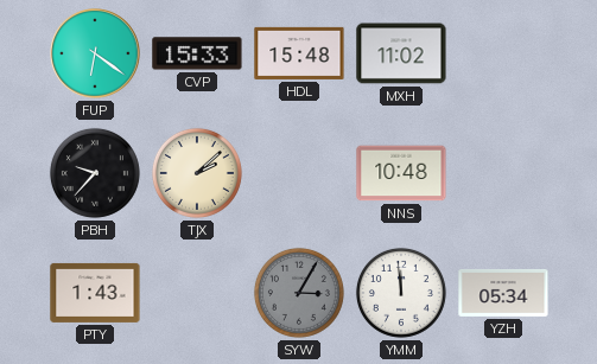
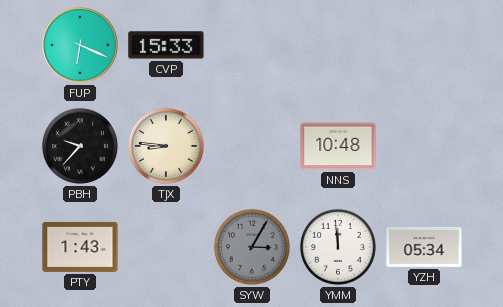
FUP: 6:21 -> 6:19 (80, 45)
HDL: 15:48 -> none (299, 53)
MXH: 11:02 -> none (401, 53)
TJX: 2:08 -> 8:46 (166, 146)
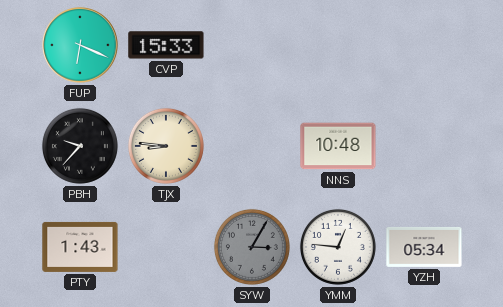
YMM: 11:59 -> 12:46 (338, 247)
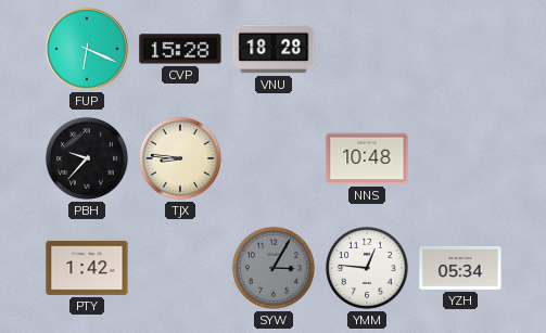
CVP: 15:33 -> 15:28 (180, 49)
VNU: none -> 18:28 (274, 49)
PTY: 1:43 -> 1:42 (87, 268)
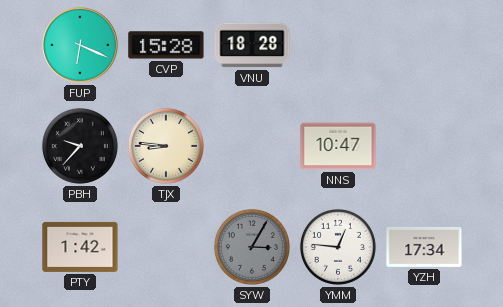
NNS: 10:48 -> 10:47 (338, 146)
YZH: 05:34 -> 17:34 (424, 247)
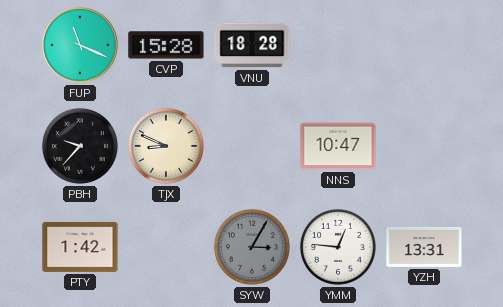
FUP: 6:19 -> 11:19 (80, 45)
TJX: 8:46 -> 8:49 (166, 146)
YZH: 17:34 -> 13:31 (424, 247)
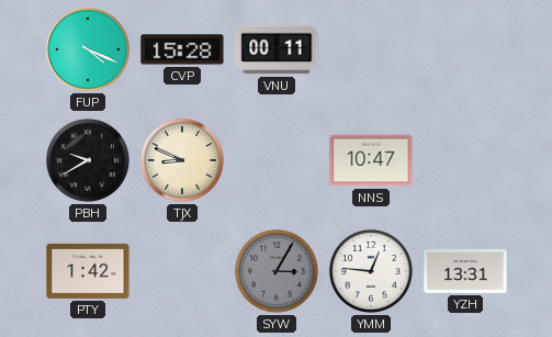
FUP: 11:19 -> 4:19 (88, 49)
VNU: 18:28 -> 00:11 (277, 49)
PBH: 9:37 -> 9:40 (88, 160)
